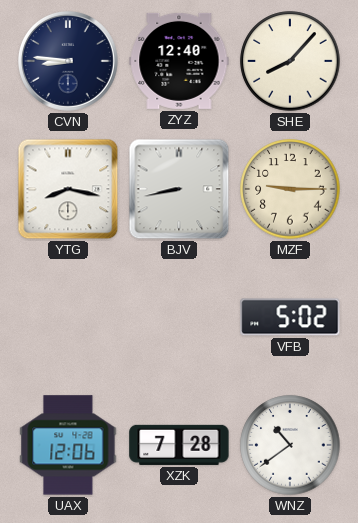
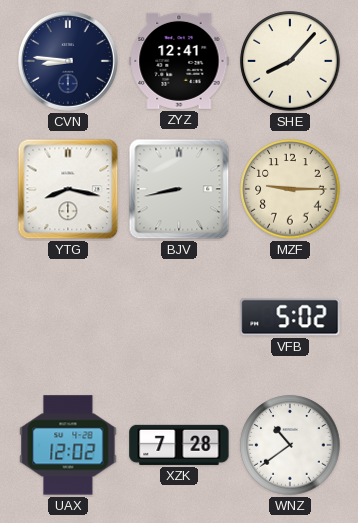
ZYZ: 12:40 -> 12:41 (179, 61)
UAX: 12:06 -> 12:02 (68, 445)
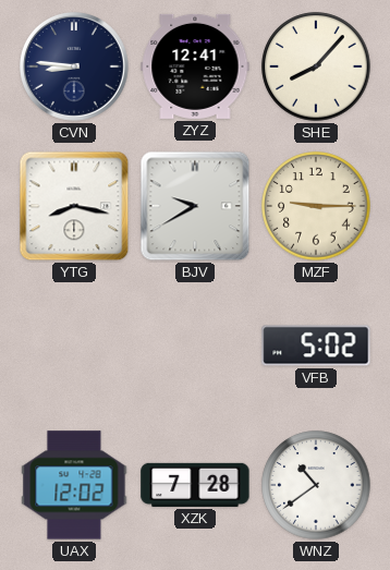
BJV: 8:43 -> 9:40 (195, 206)
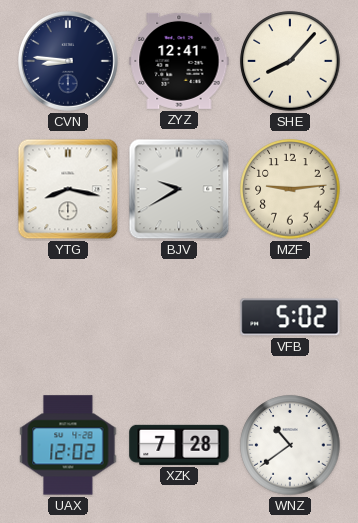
MZF: 9:15 -> 9:14 (290, 189)
